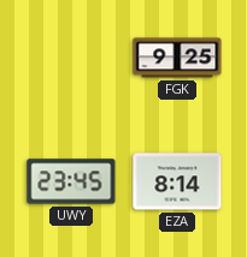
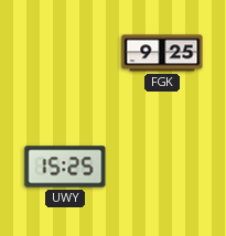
UWY: 23:45 -> 15:25 (65, 167)
EZA: 8:14 -> none (177, 181)
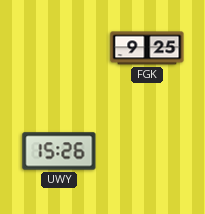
UWY: 15:25 -> 15:26 (59, 151)
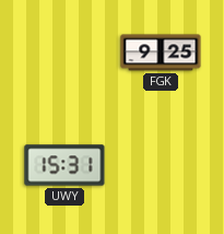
UWY: 15:26 -> 15:31 (64, 165)
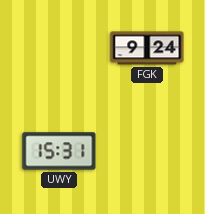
FGK: 9:25 -> 9:24 (147, 48)
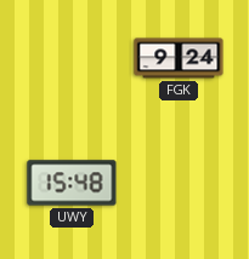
UWY: 15:31 -> 15:48 (72, 183)
